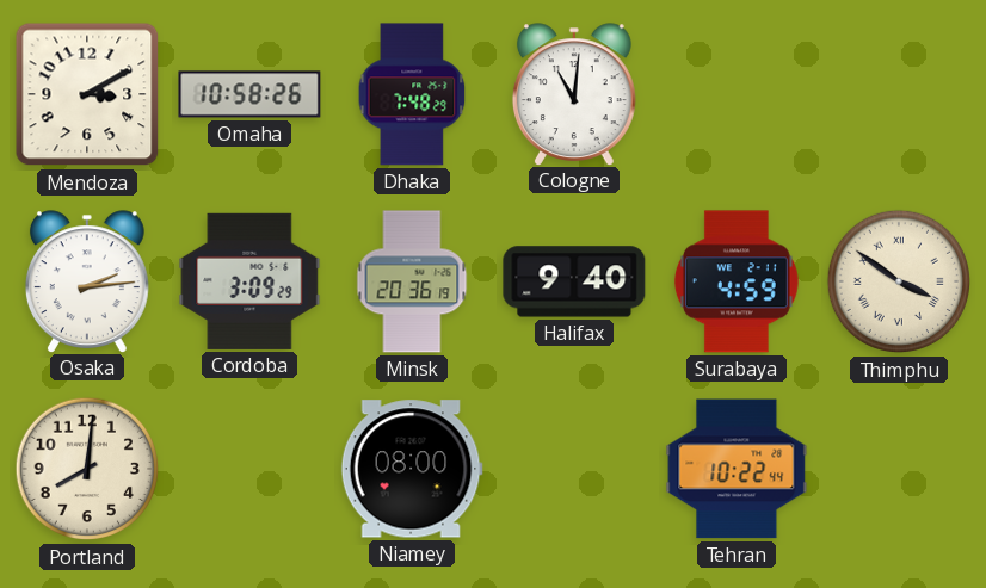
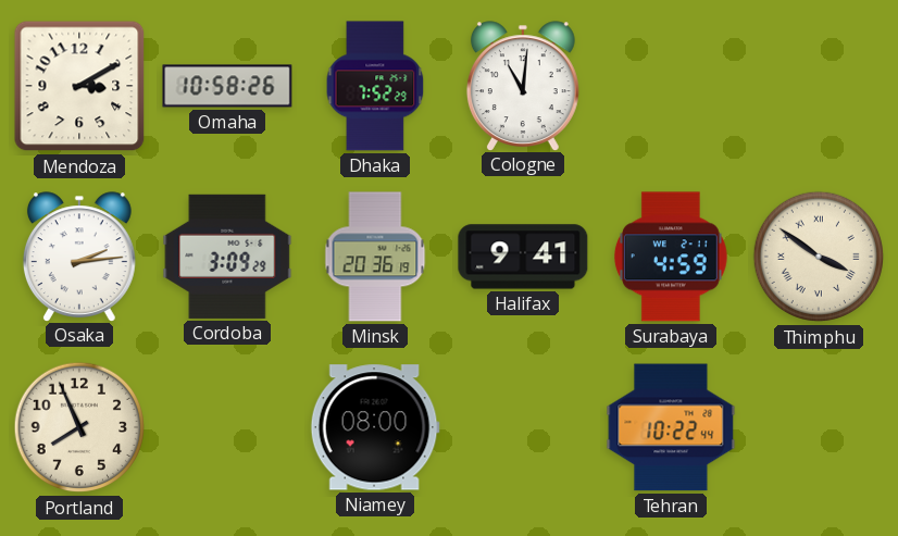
Dhaka: 7:48 -> 7:52 (375, 86)
Halifax: 9:40 -> 9:41 (523, 257)
Portland: 8:01 -> 7:56 (79, 427)
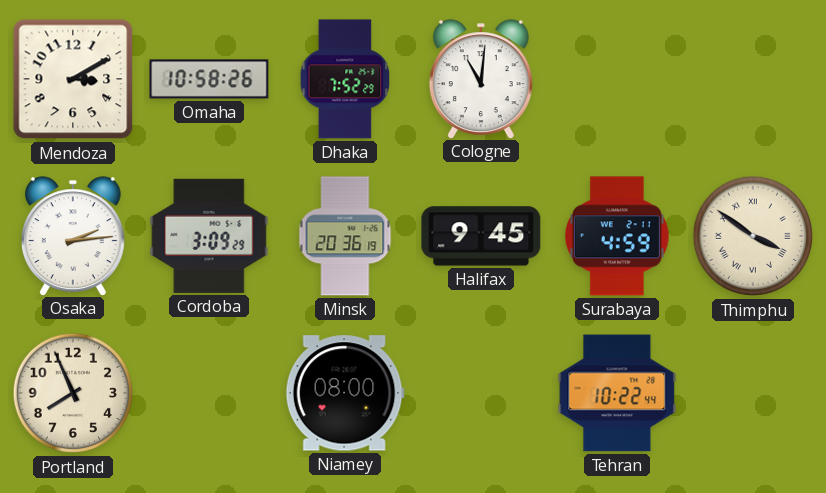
Halifax: 9:41 -> 9:45 (481, 236)
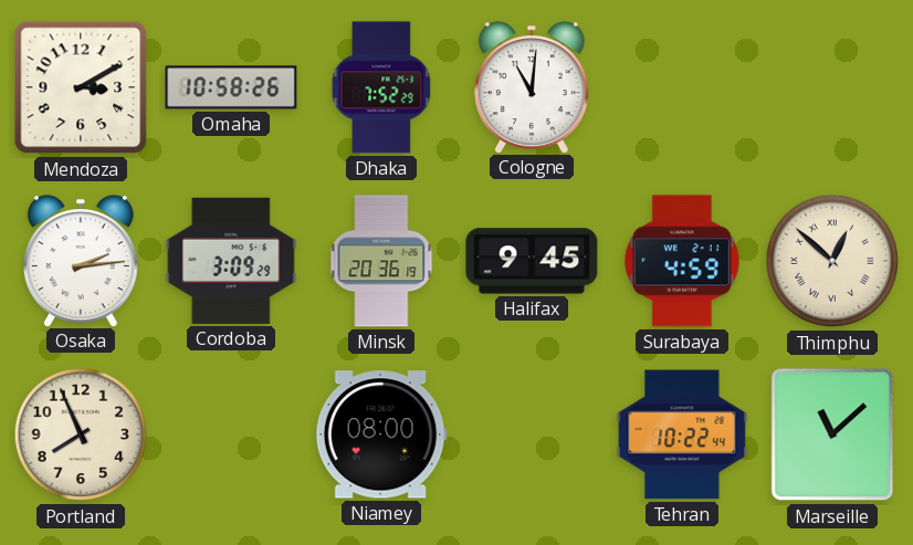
Thimphu: 3:51 -> 12:52 (832, 261)
Marseille: none -> 11:08 (832, 434)
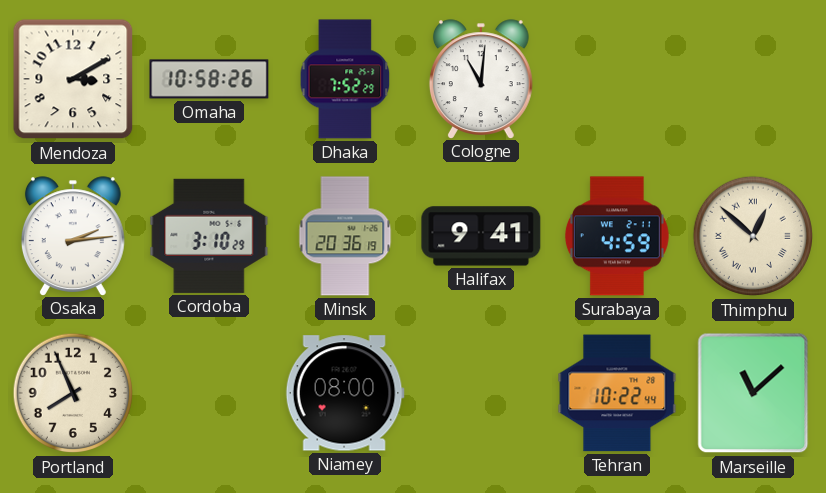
Cordoba: 3:09 -> 3:10 (209, 236)
Halifax: 9:45 -> 9:41 (481, 236)
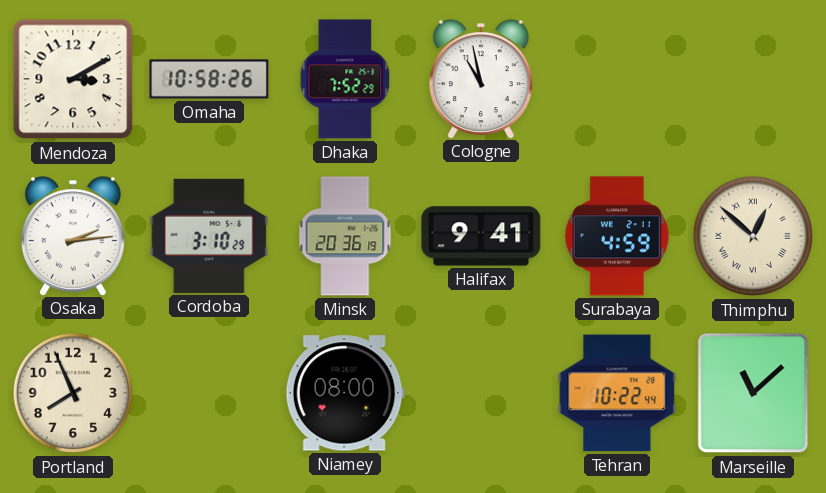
Cologne: 11:01 -> 10:58 (481, 79)
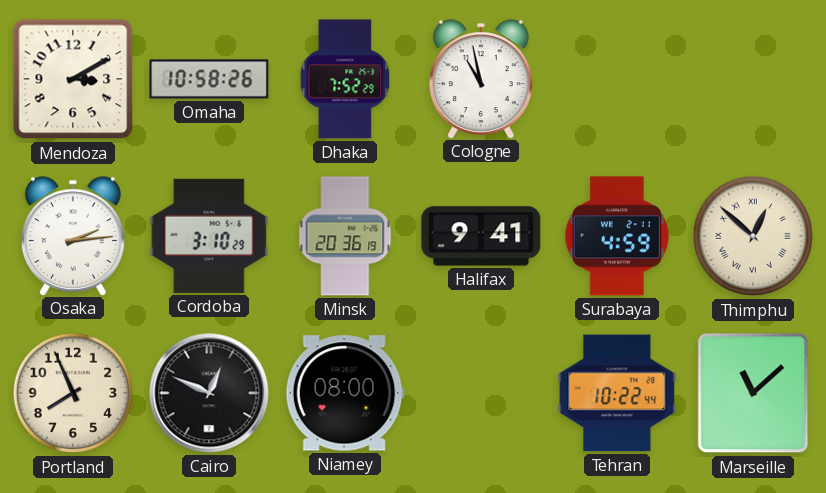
Cairo: none -> 12:49 (209, 393)
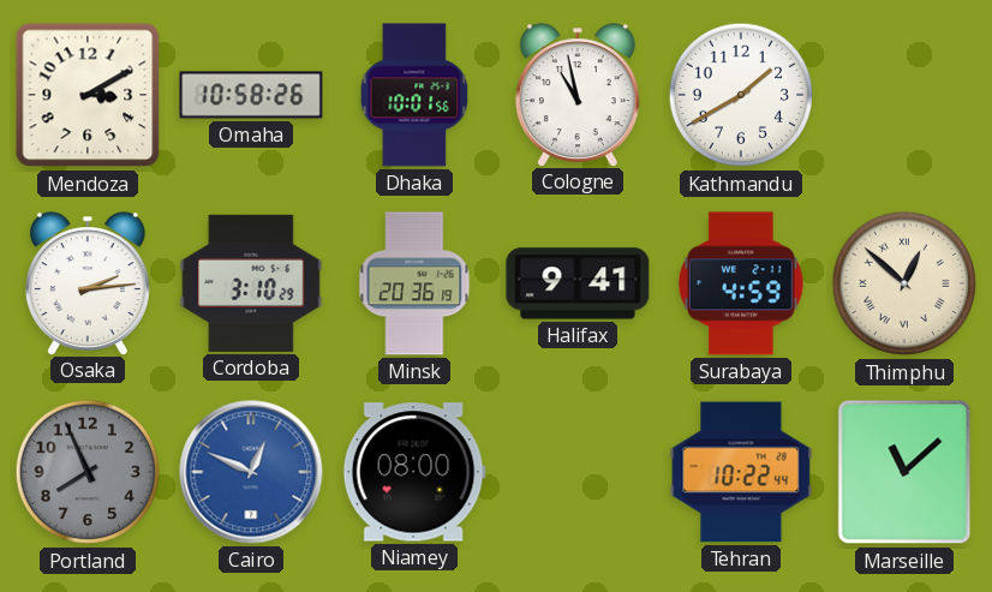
Dhaka: 7:52 -> 10:01 (414, 95)
Kathmandu: none -> 1:40 (741, 95)
Portland dial: cream -> grey (88, 472)
Cairo dial: black -> blue (251, 472)
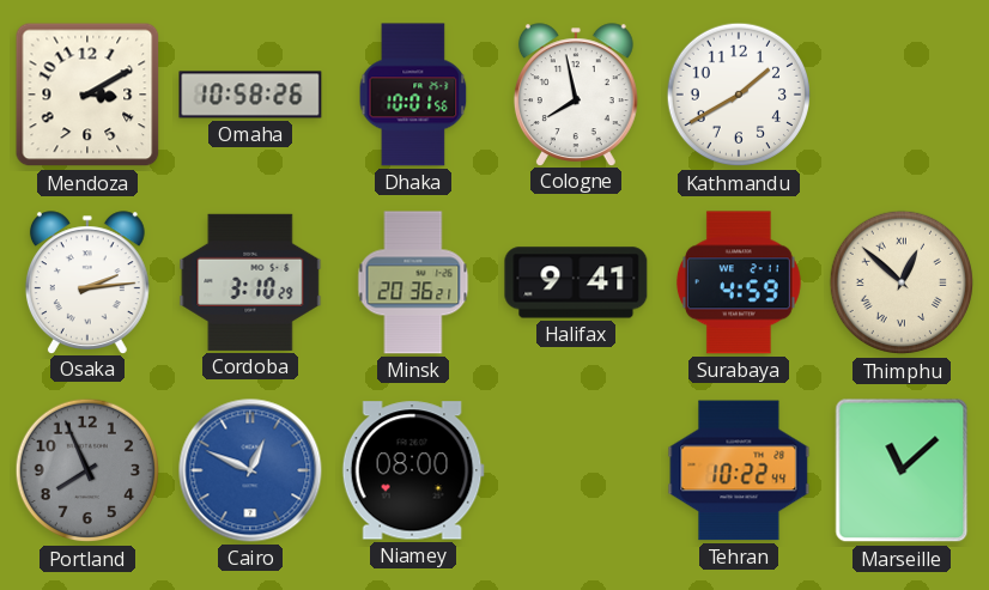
Cologne: 10:58 -> 7:58 (576, 95)
Minsk: 20:36:19 -> 20:36:21 (413, 282)
